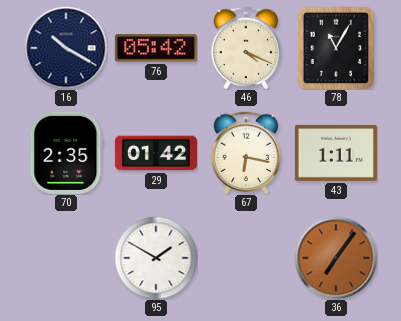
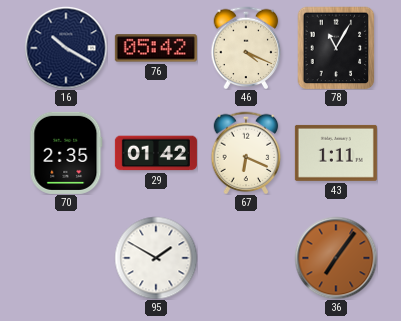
67: 6:17 -> 6:19 (246, 153)
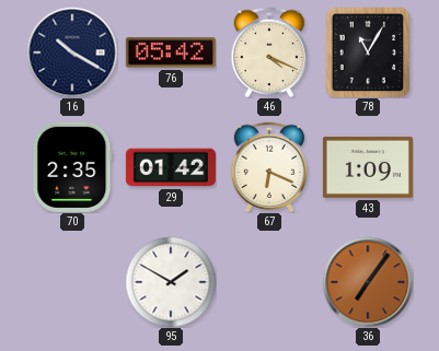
43: 1:11 -> 1:09 (368, 167)
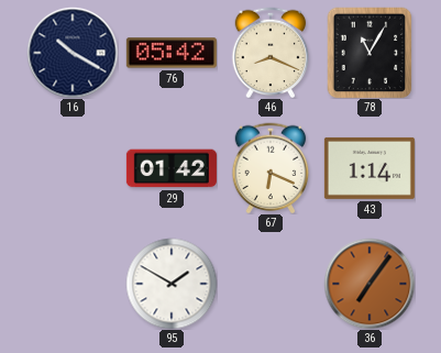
46: 4:19 -> 8:19 (271, 53)
70: 2:35 -> none (72, 167)
43: 1:09 -> 1:14 (370, 168)
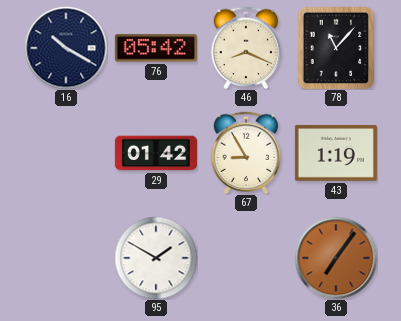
78: 11:05 -> 11:07 (336, 48)
67: 6:19 -> 8:55 (246, 153)
43: 1:14 -> 1:19 (336, 153)
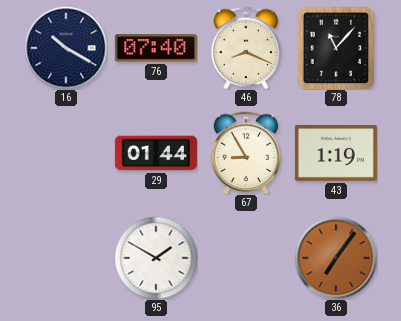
76: 05:42 -> 07:40 (156, 48)
29: 01:42 -> 01:44 (156, 153)
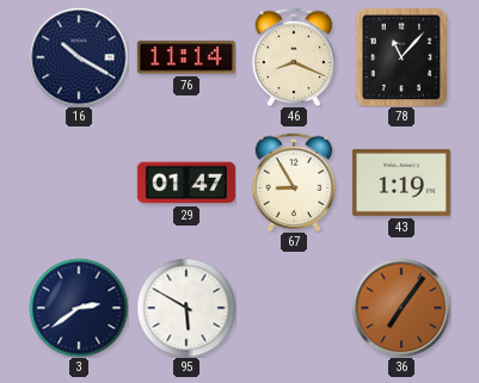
76: 07:40 -> 11:14 (186, 57)
29: 01:44 -> 01:47 (186, 183)
3: none -> 2:39 (79, 308)
95: 1:50 -> 5:50 (186, 308)
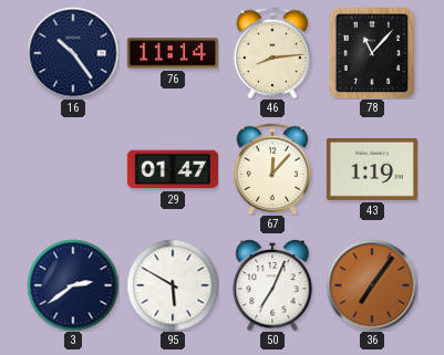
16: 10:20 -> 10:24 (73, 53)
46: 8:19 -> 8:14 (272, 53)
67: 8:55 -> 12:07 (272, 169)
50: none -> 7:04 (272, 285)
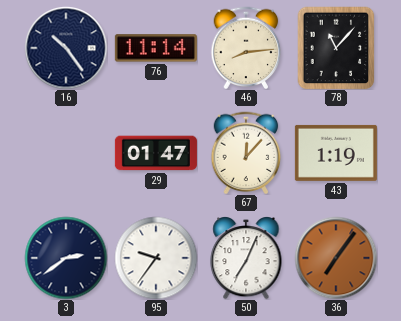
95: 5:50 -> 9:36 (156, 258)
